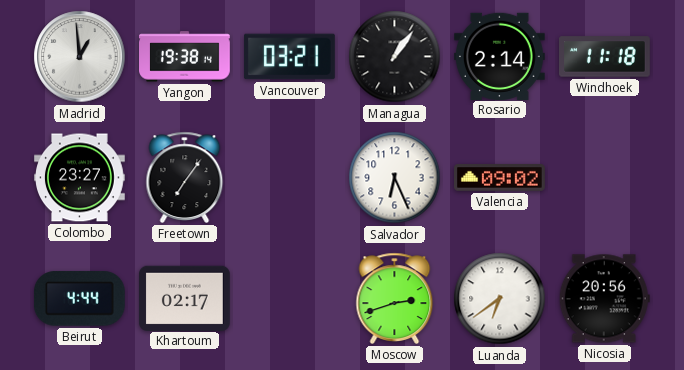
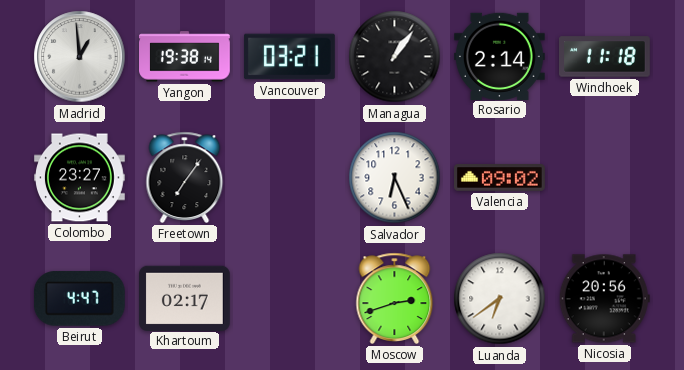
Beirut: 4:44 -> 4:47 (79, 299)
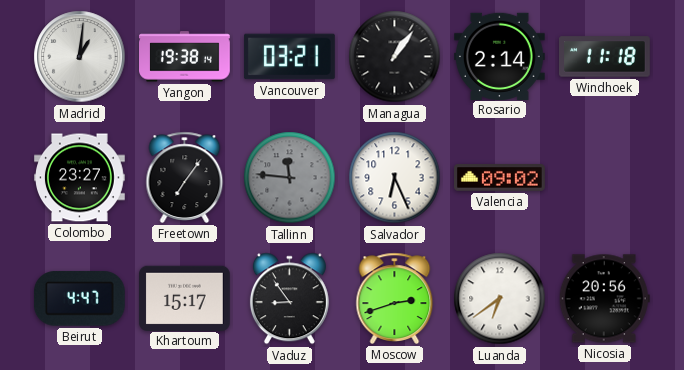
Madrid: 12:59 -> 1:01 (80, 57)
Tallinn: none -> 11:46 (290, 178)
Khartoum: 02:17 -> 15:17 (185, 298)
Vaduz: none -> 8:54 (289, 299)
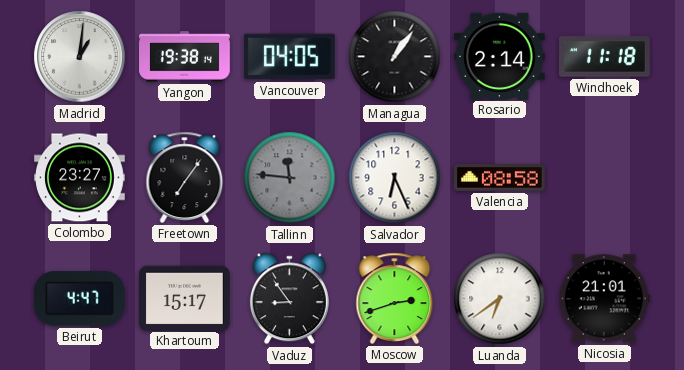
Vancouver: 03:21 -> 04:05 (290, 57)
Valencia: 09:02 -> 08:58 (500, 178)
Nicosia: 20:56 -> 21:01 (604, 299)
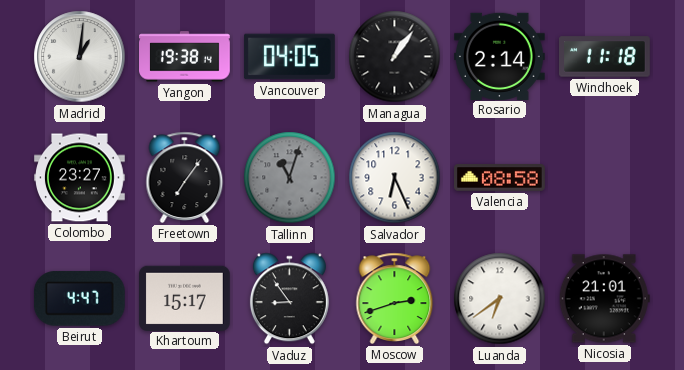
Tallinn: 11:46 -> 11:03 (290, 178)
